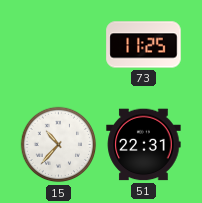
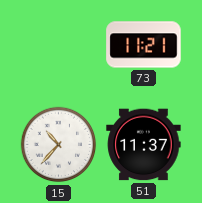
73: 11:25 -> 11:21 (144, 45)
51: 22:31 -> 11:37 (144, 145)
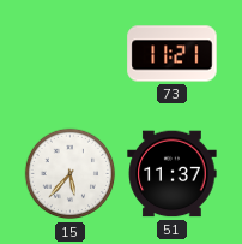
15: 10:37 -> 5:37 (71, 174)
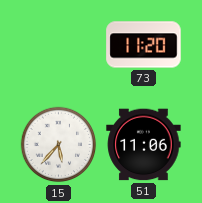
73: 11:21 -> 11:20 (144, 45)
51: 11:37 -> 11:06 (144, 145)
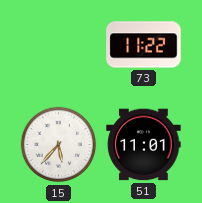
73: 11:20 -> 11:22 (144, 45)
51: 11:06 -> 11:01 (144, 145)
